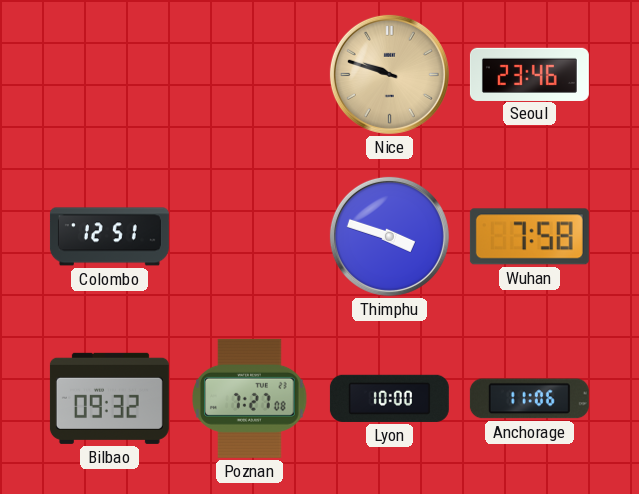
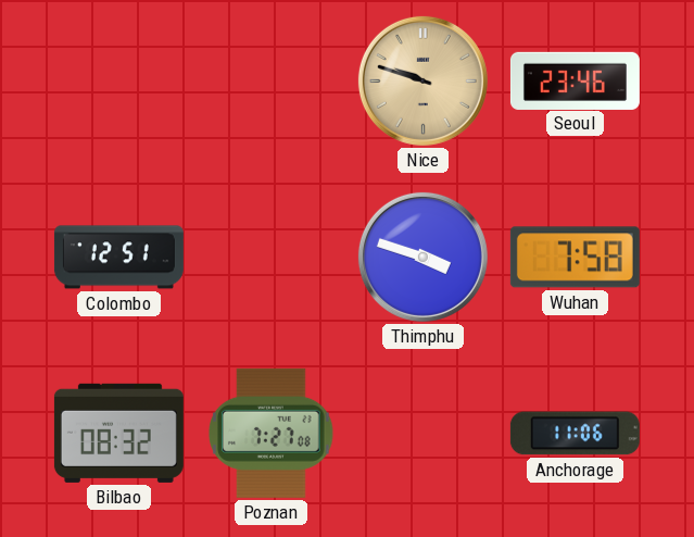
Bilbao: 09:32 -> 08:32 (118, 433)
Lyon: 10:00 -> none (389, 398)
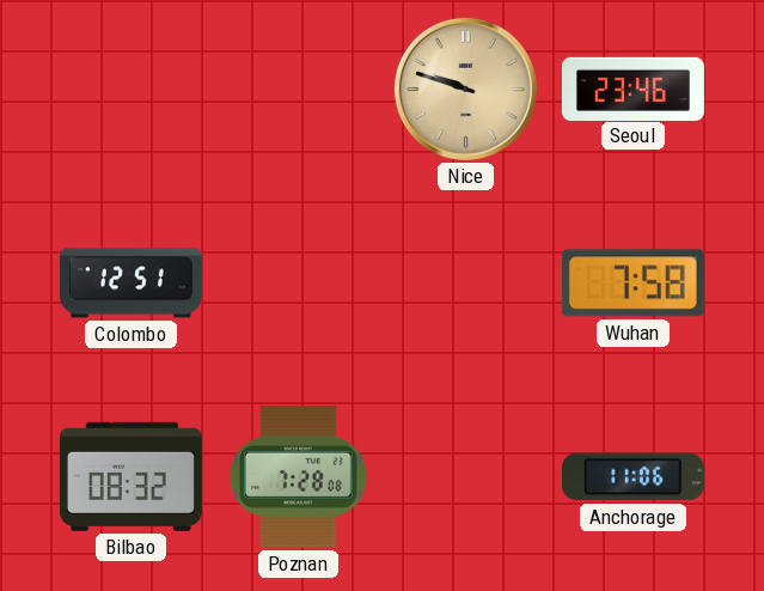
Thimphu: 3:48 -> none (422, 257)
Poznan: 7:27 -> 7:28 (299, 476)
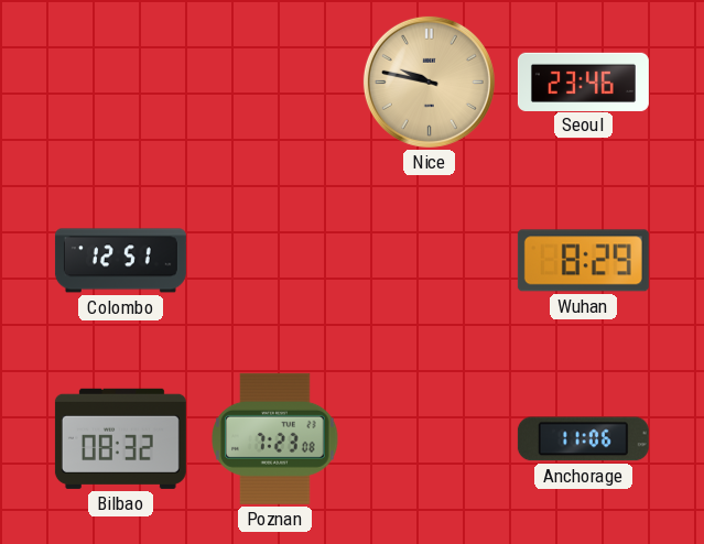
Nice: 9:48 -> 9:47 (429, 81)
Wuhan: 7:58 -> 8:29 (583, 261)
Poznan: 7:28 -> 7:23 (275, 438)
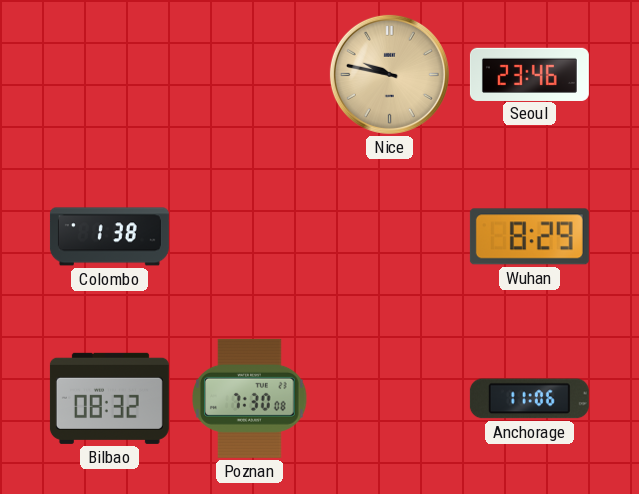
Colombo: 12:51 -> 1:38 (109, 237)
Poznan: 7:23 -> 7:30 (250, 398)
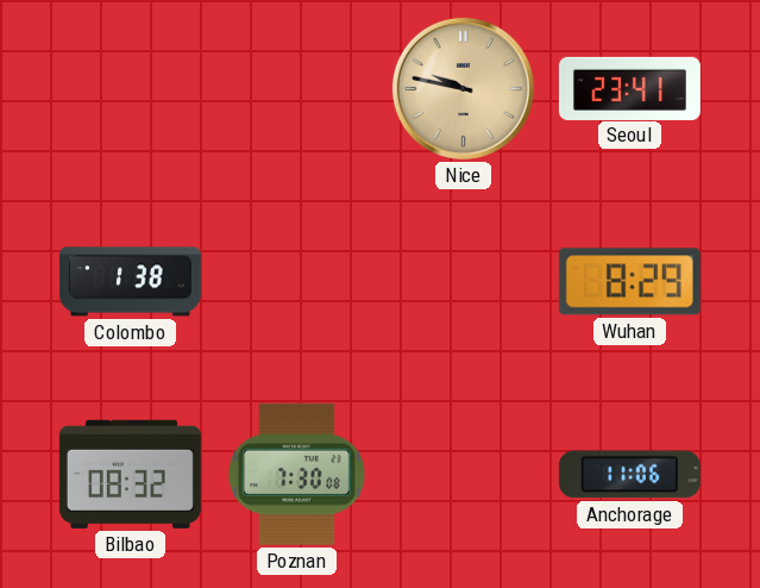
Seoul: 23:46 -> 23:41 (629, 88)
